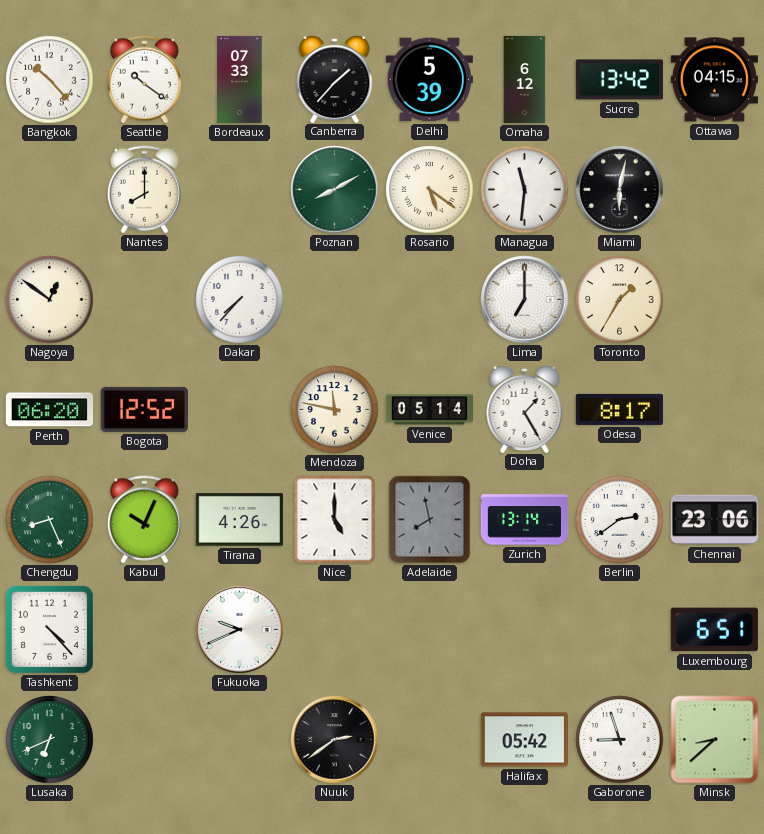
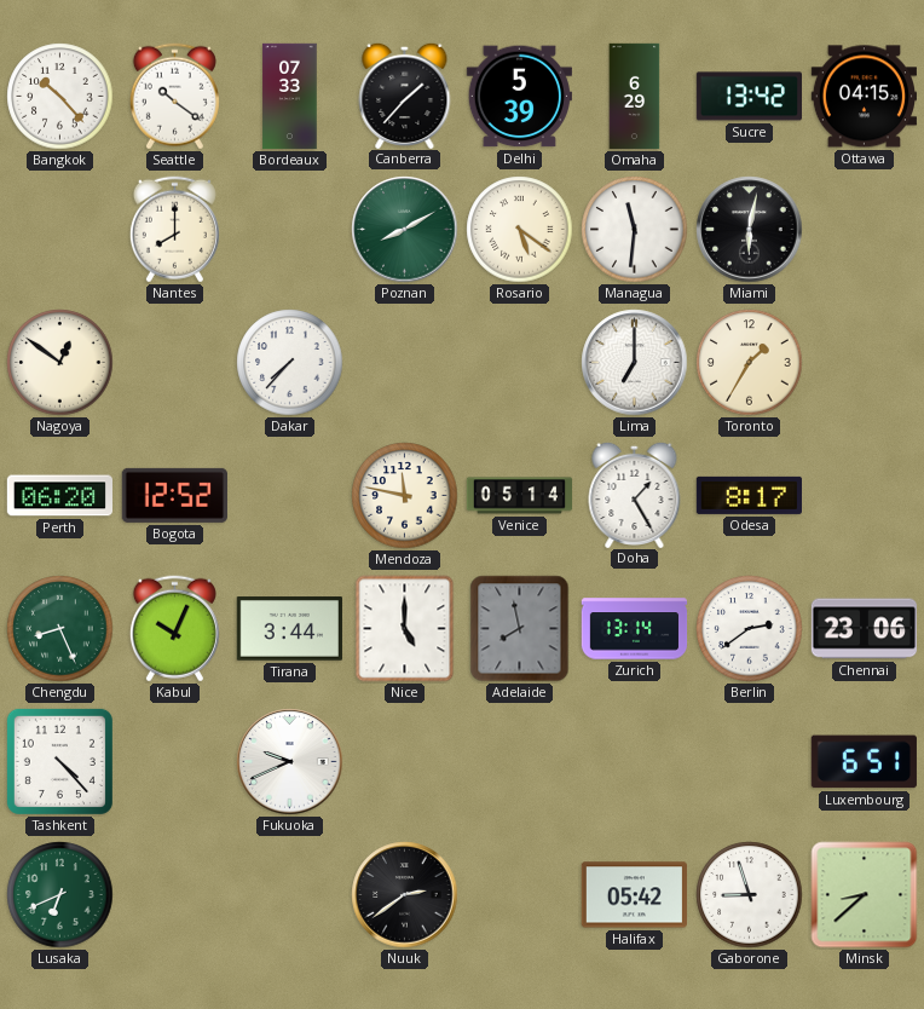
Omaha: 6:12 -> 6:29 (635, 97)
Tirana: 4:26 -> 3:44 (289, 629)
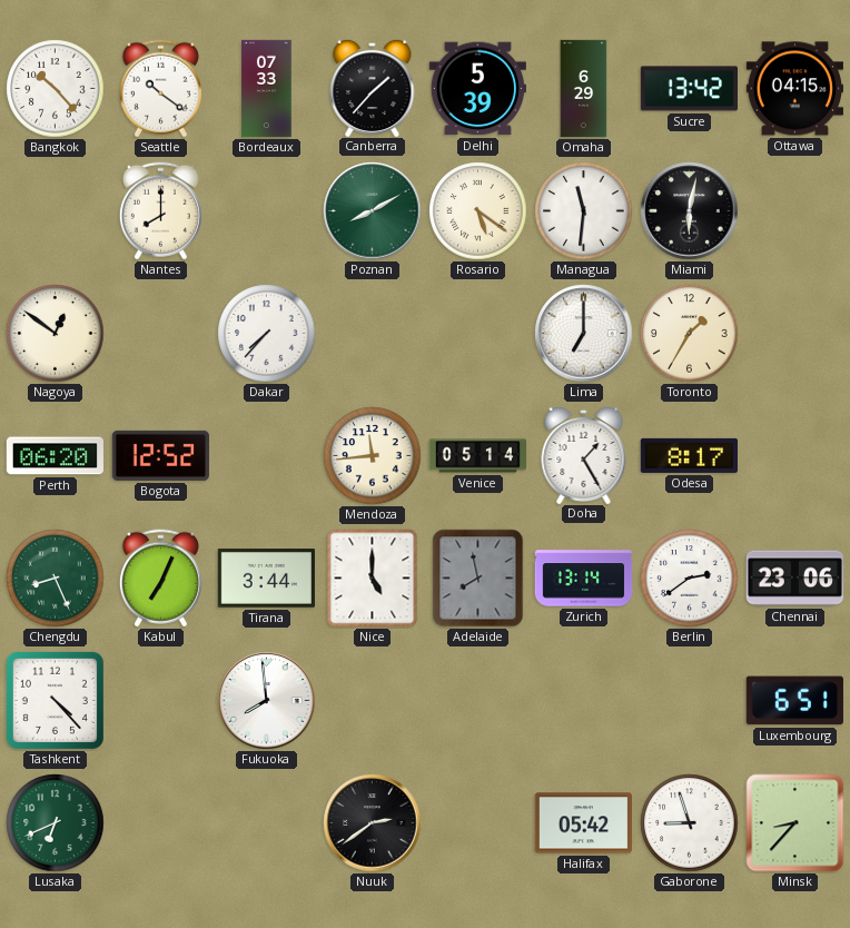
Mendoza: 11:47 -> 11:44 (373, 456)
Kabul: 10:04 -> 7:04 (160, 579)
Fukuoka: 9:41 -> 7:59 (267, 701)
Minsk: 8:38 -> 8:37 (795, 823)
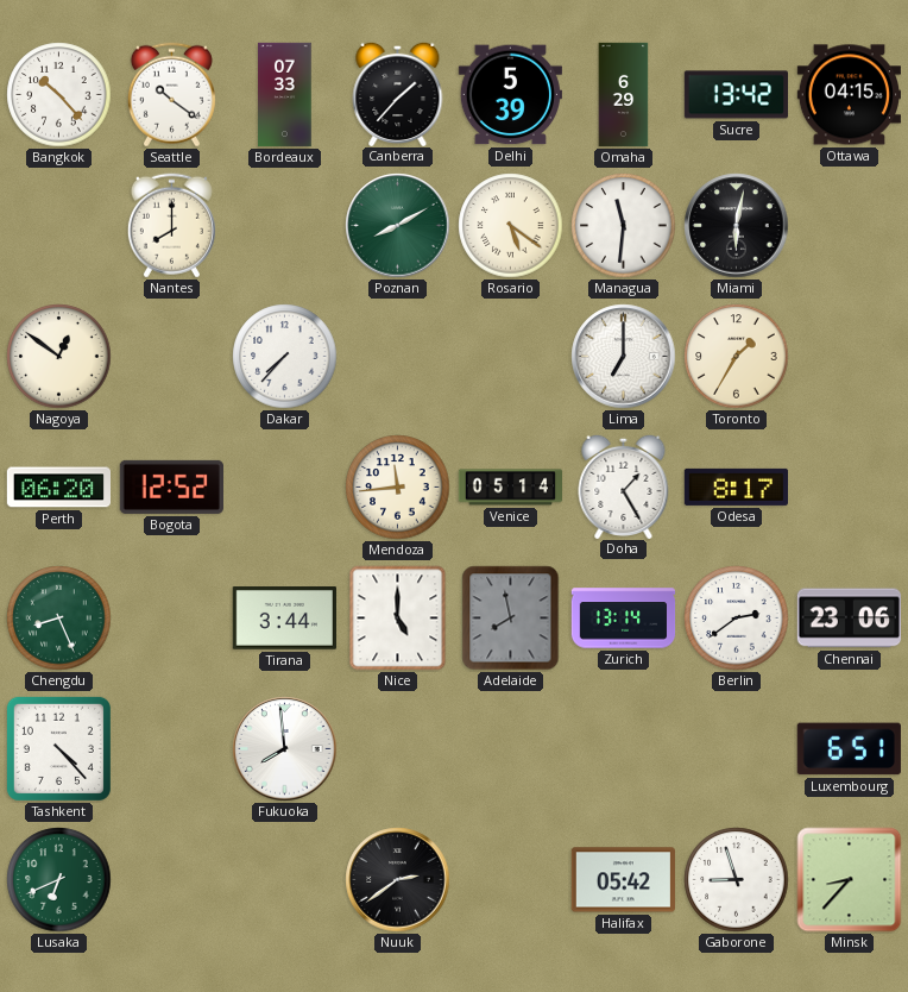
Kabul: 7:04 -> none (160, 579)
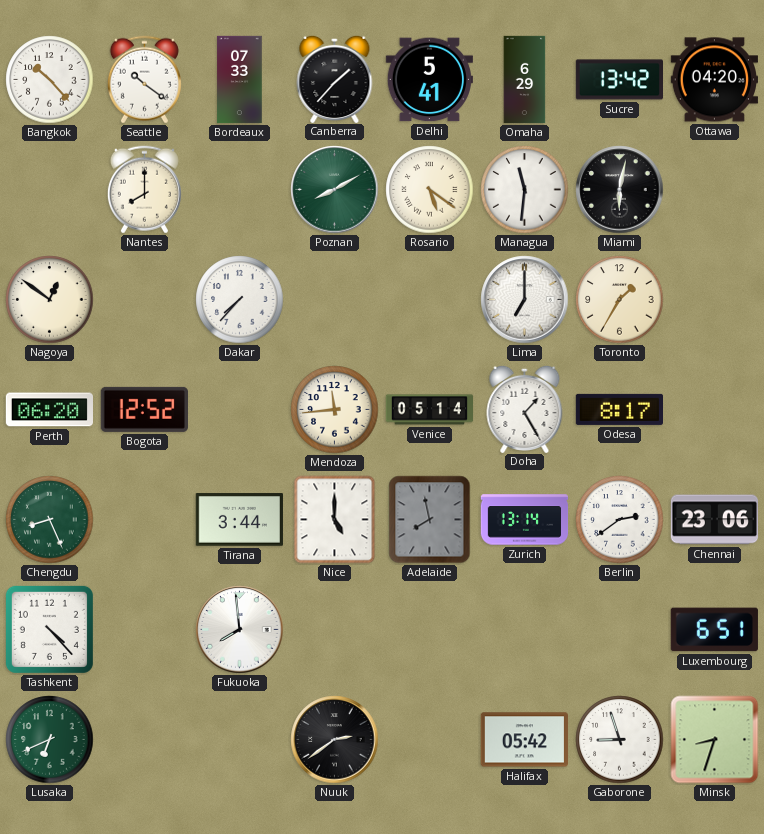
Delhi: 5:39 -> 5:41 (429, 80)
Ottawa: 04:15 -> 04:20 (714, 80)
Minsk: 8:37 -> 8:33 (715, 740)
